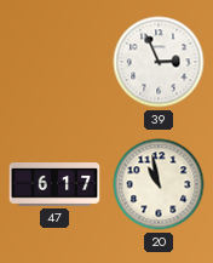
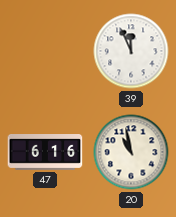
39: 2:56 -> 11:56 (131, 51)
47: 6:17 -> 6:16 (45, 153)
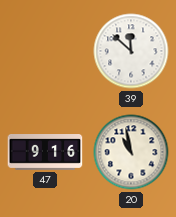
39: 11:56 -> 11:52 (131, 51)
47: 6:16 -> 9:16 (45, 153)
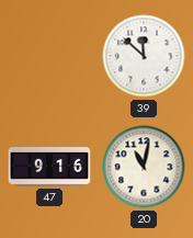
20: 10:58 -> 11:02 (144, 167)
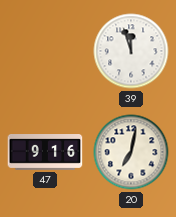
39: 11:52 -> 11:57 (131, 51)
20: 11:02 -> 7:02 (131, 152)
